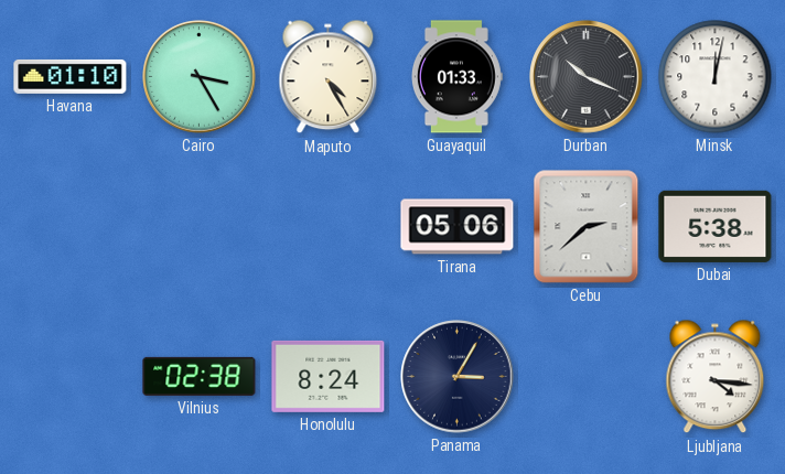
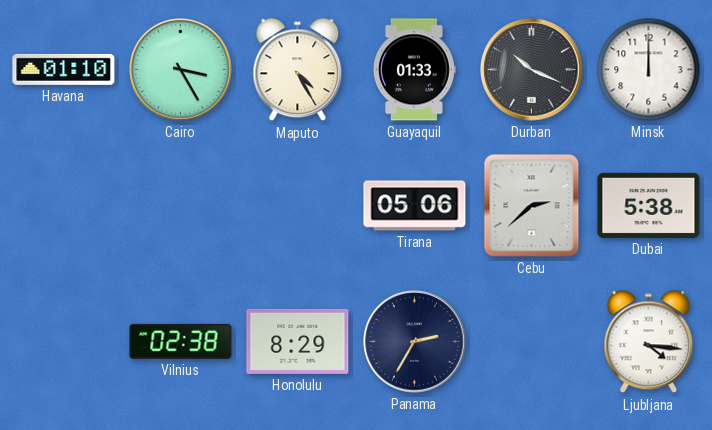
Minsk: 12:02 -> 12:00 (649, 70)
Honolulu: 8:24 -> 8:29 (298, 341)
Panama: 3:05 -> 2:35 (415, 342)
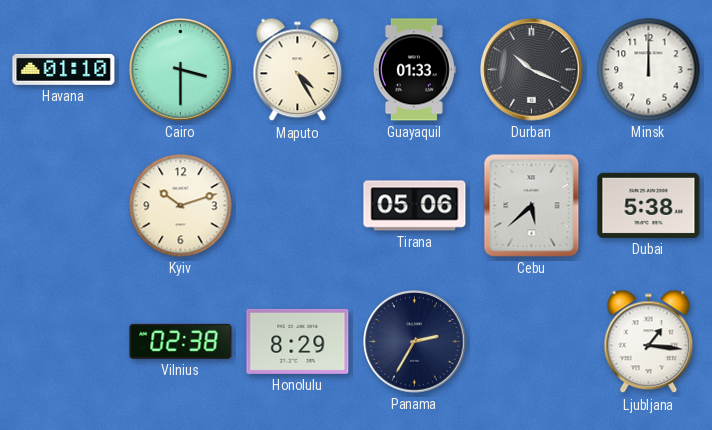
Cairo: 3:25 -> 3:30 (181, 70)
Kyiv: none -> 10:12 (181, 206)
Cebu: 2:38 -> 5:38 (532, 206)
Ljubljana: 4:16 -> 1:16 (649, 342)
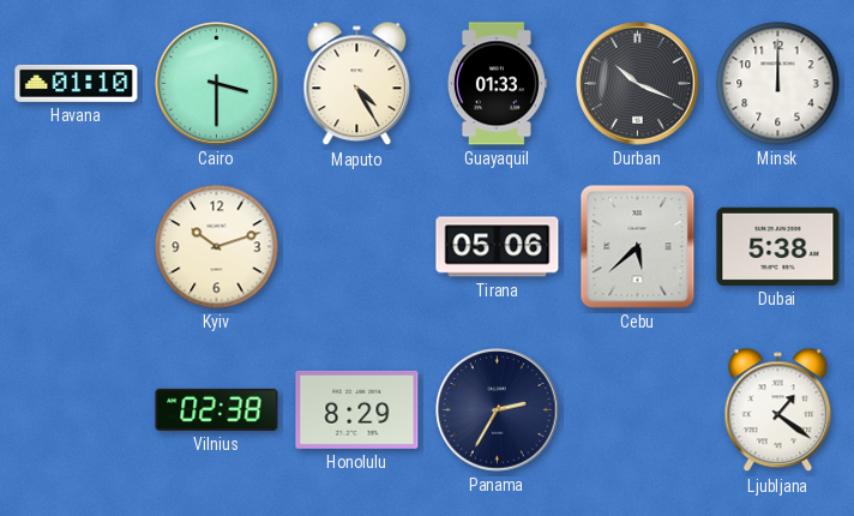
Ljubljana: 1:16 -> 1:21 (778, 410)
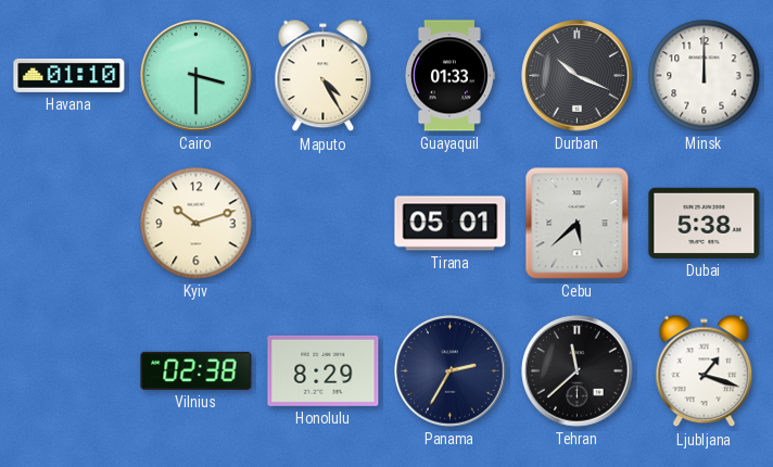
Tirana: 05:06 -> 05:01 (451, 224)
Tehran: none -> 11:38 (578, 371)
Ljubljana: 1:21 -> 1:18 (705, 371)
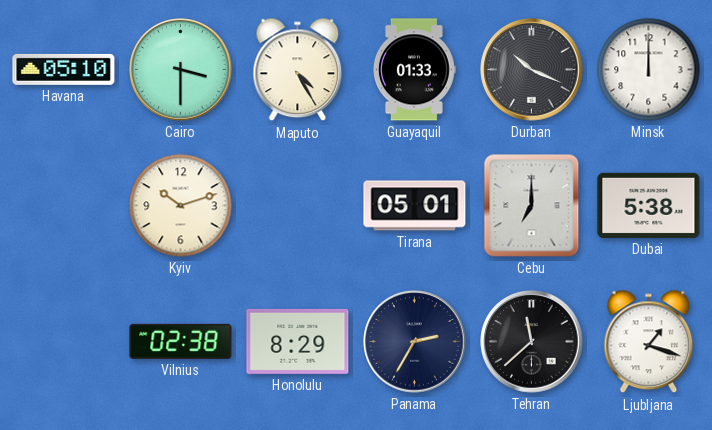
Havana: 01:10 -> 05:10 (64, 69)
Cebu: 5:38 -> 7:00 (532, 206)
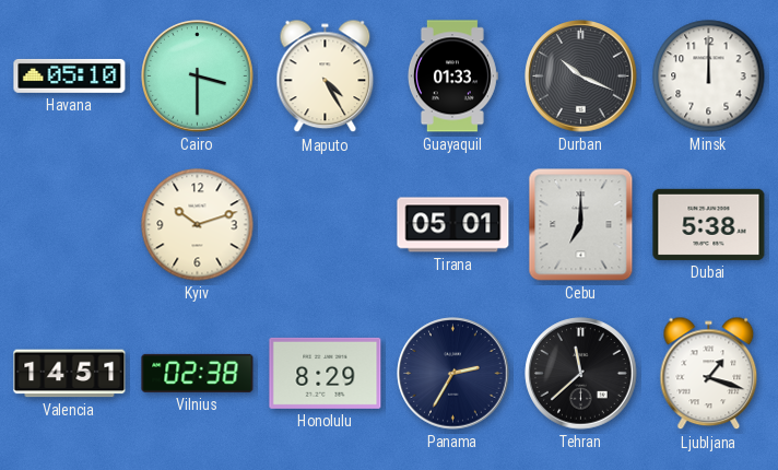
Valencia: none -> 14:51 (70, 374)
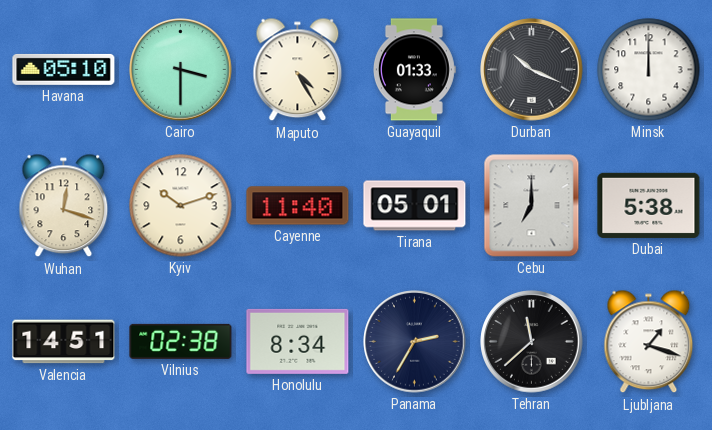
Wuhan: none -> 12:18 (64, 206)
Cayenne: none -> 11:40 (298, 206)
Honolulu: 8:29 -> 8:34 (298, 341)
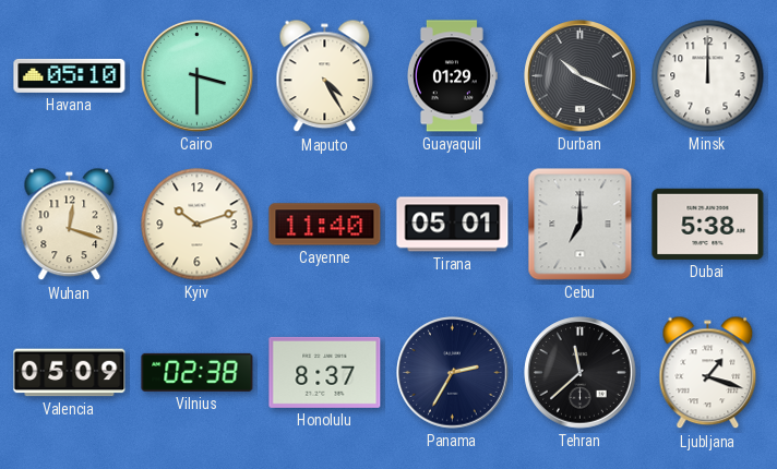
Guayaquil: 01:33 -> 01:29 (452, 76)
Valencia: 14:51 -> 05:09 (70, 373)
Honolulu: 8:34 -> 8:37 (325, 372)
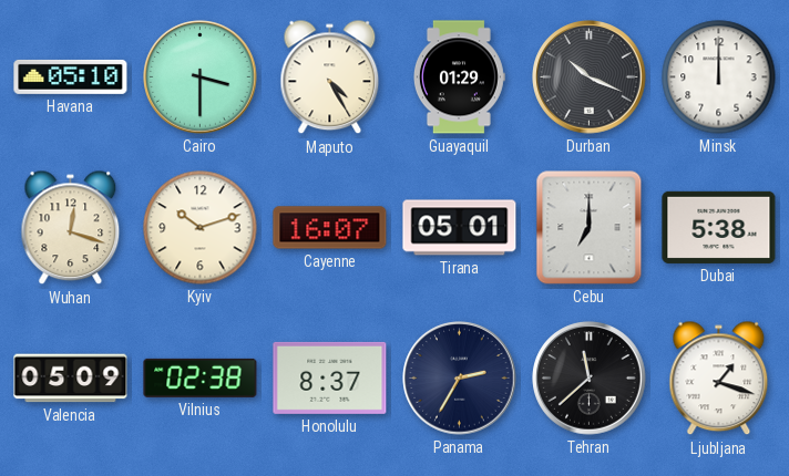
Cayenne: 11:40 -> 16:07 (330, 228)
